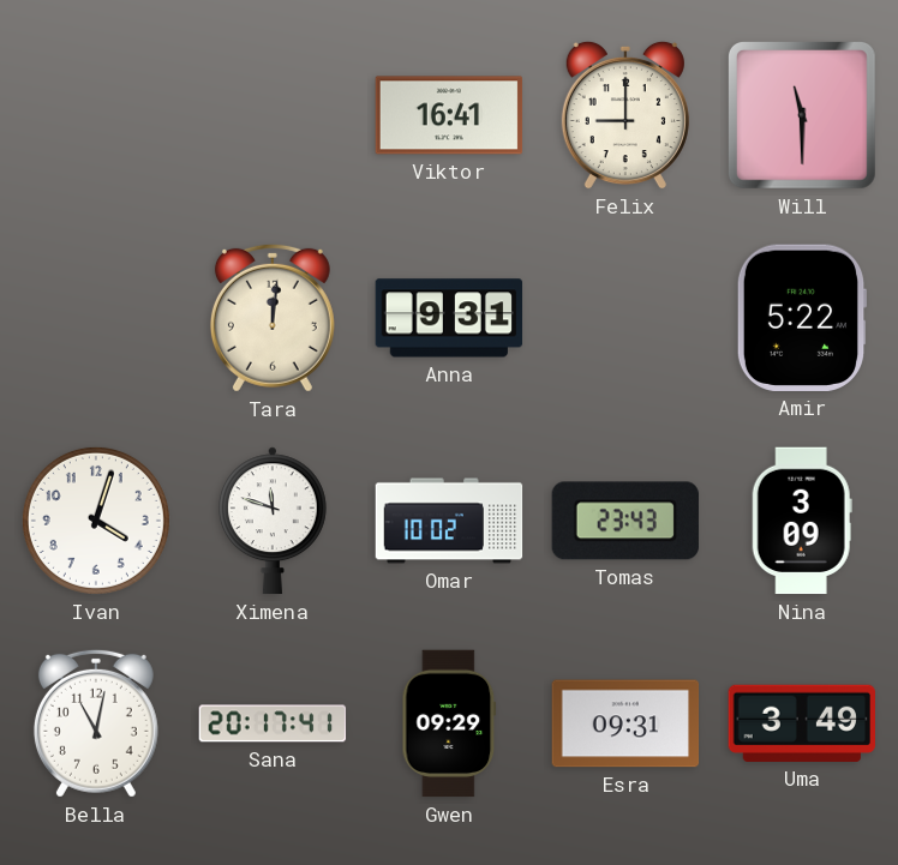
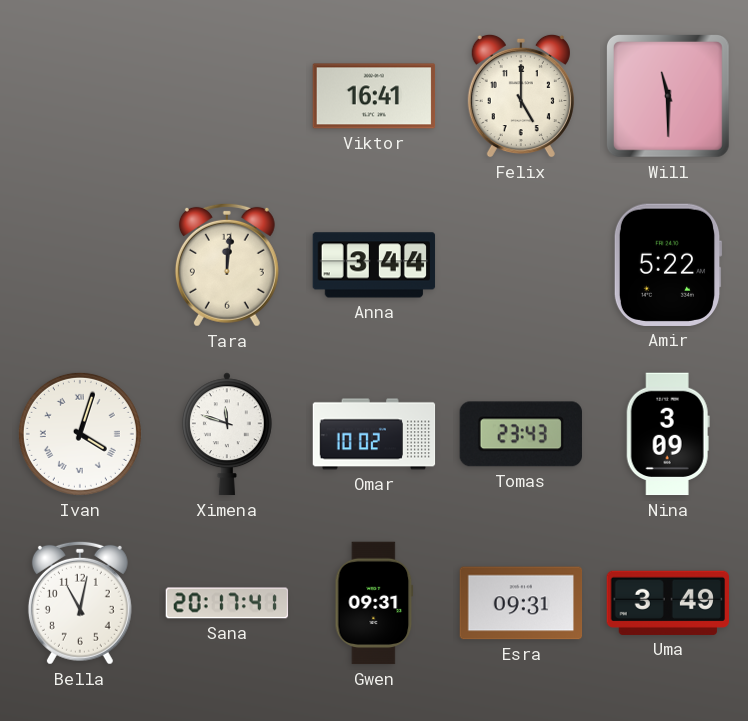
Felix: 9:00 -> 5:00 (521, 96)
Anna: 9:31 -> 3:44 (374, 265)
Ivan numerals: Arabic -> Roman (80, 434)
Gwen: 09:29 -> 09:31 (374, 603)
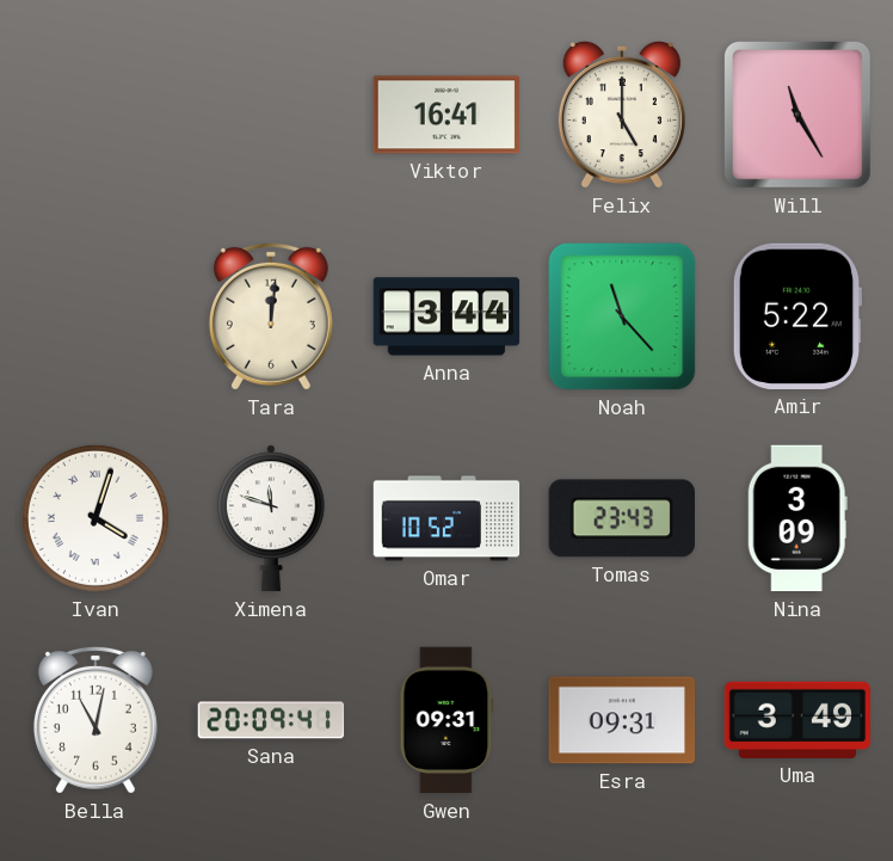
Will: 11:30 -> 11:25 (797, 115)
Noah: none -> 11:23 (622, 316)
Omar: 10:02 -> 10:52 (446, 518)
Sana: 20:17 -> 20:09 (271, 720)
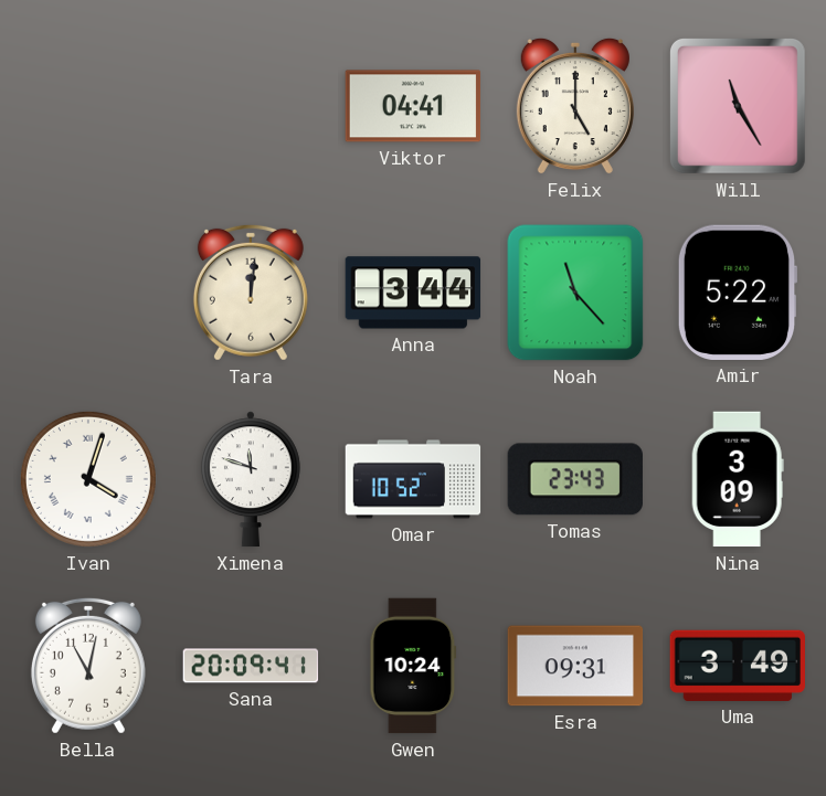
Viktor: 16:41 -> 04:41 (413, 106)
Gwen: 09:31 -> 10:24 (413, 666)
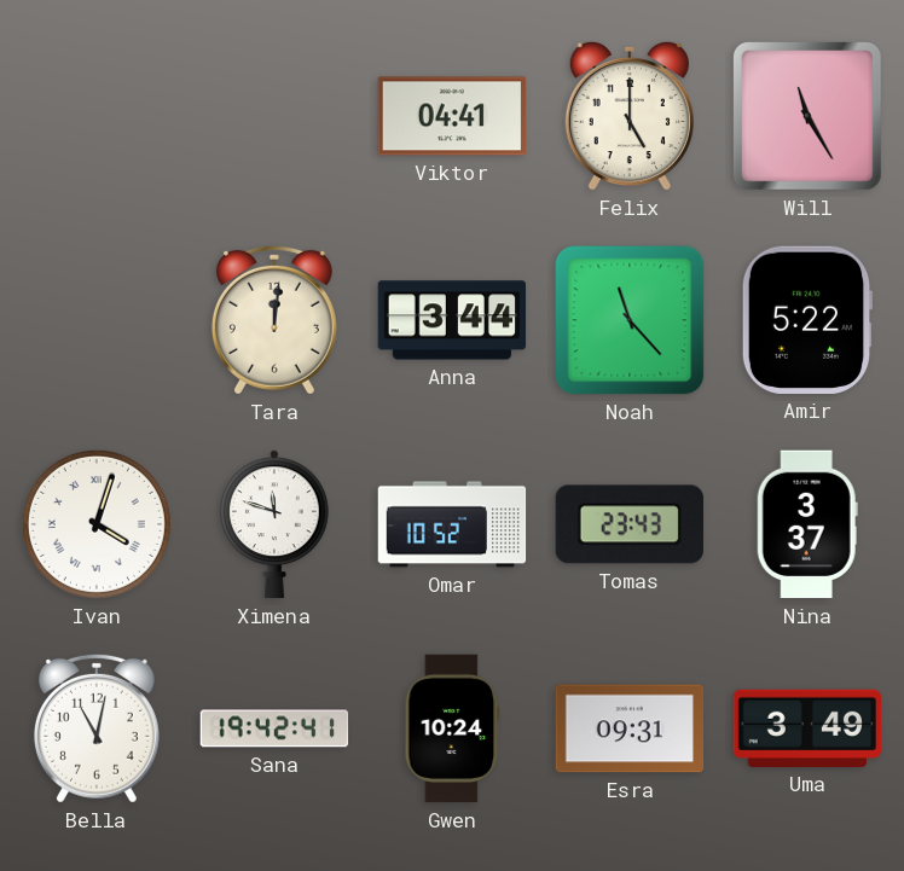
Nina: 3:09 -> 3:37 (807, 524)
Sana: 20:09 -> 19:42 (274, 728)
